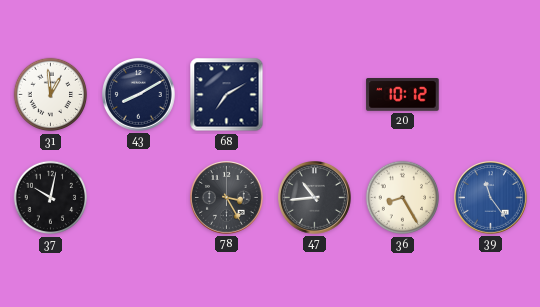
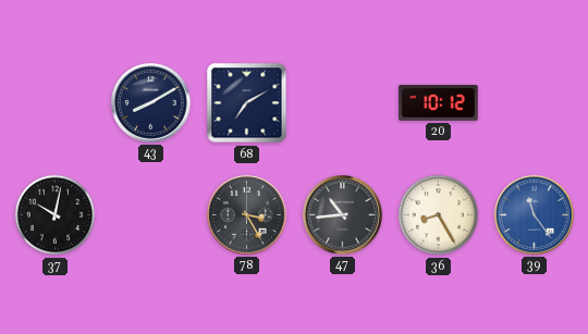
31: 12:59 -> none (51, 95)
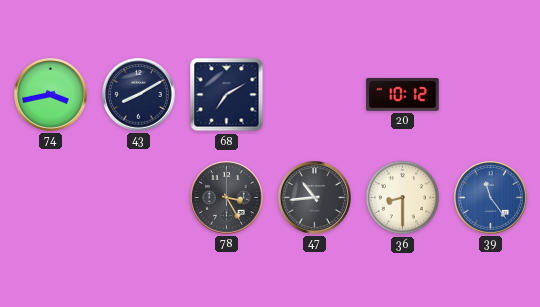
74: none -> 3:43 (51, 95)
37: 10:02 -> none (56, 215)
36: 8:25 -> 8:30 (403, 198)
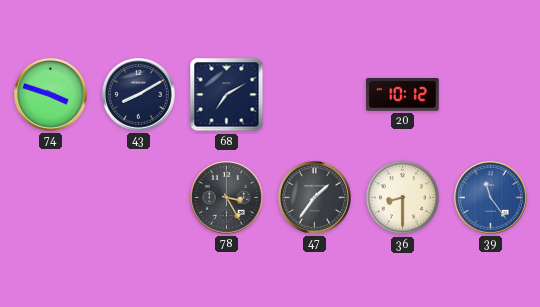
74: 3:43 -> 3:48 (51, 95)
47: 10:44 -> 1:36 (315, 198)
